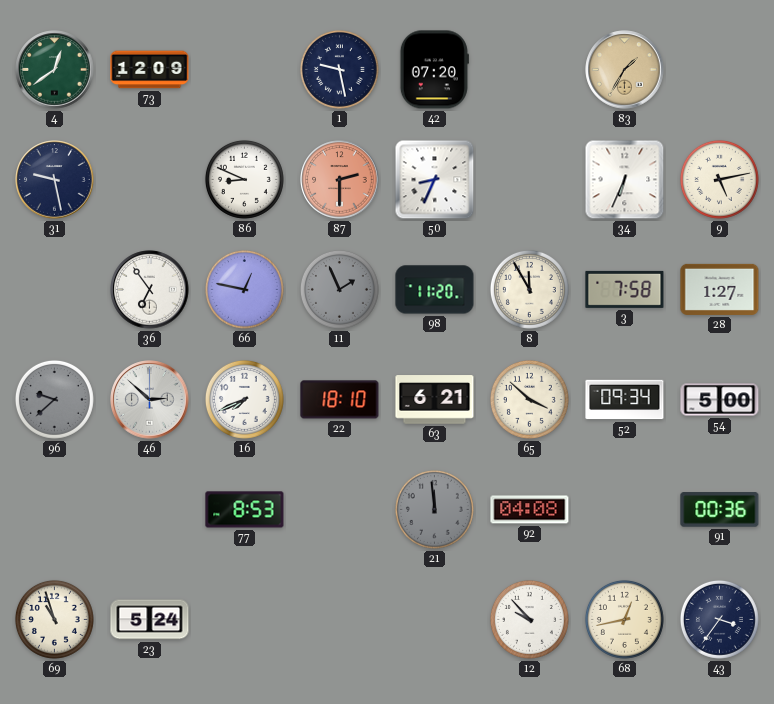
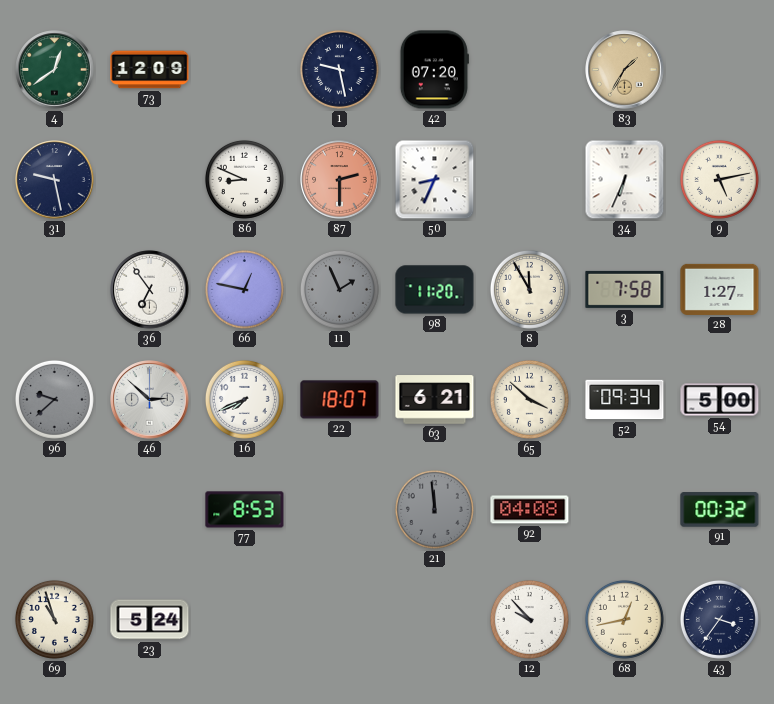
22: 18:10 -> 18:07 (340, 400)
91: 00:36 -> 00:32 (720, 510)
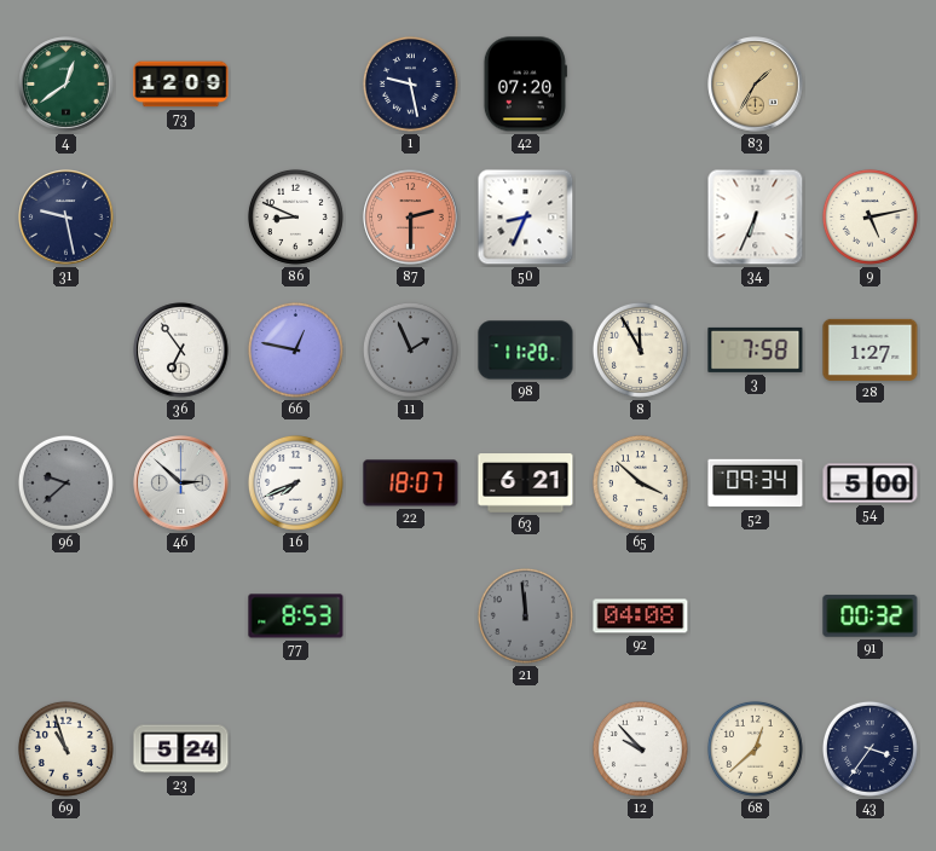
68: 12:43 -> 12:38 (755, 748)
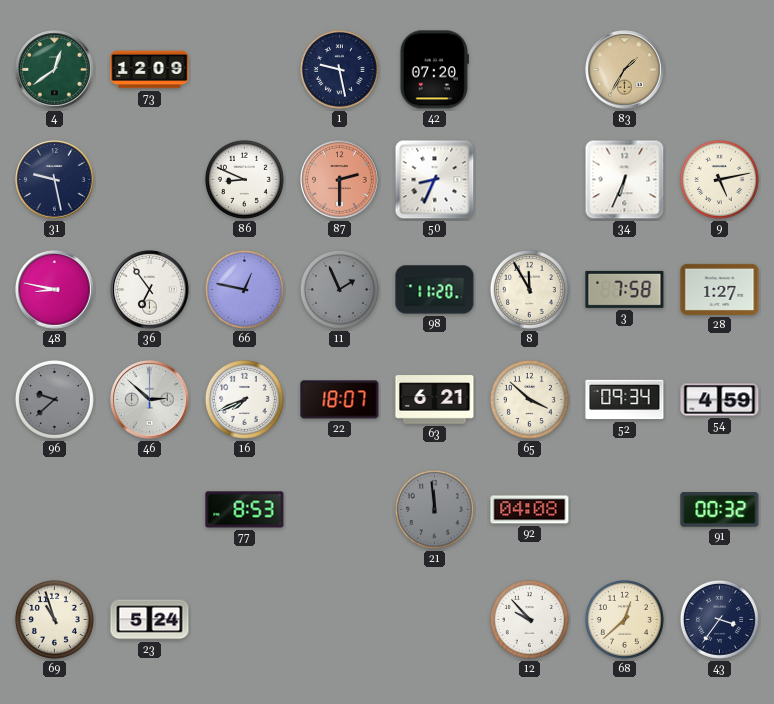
48: none -> 8:47 (55, 290)
54: 5:00 -> 4:59 (720, 400)
